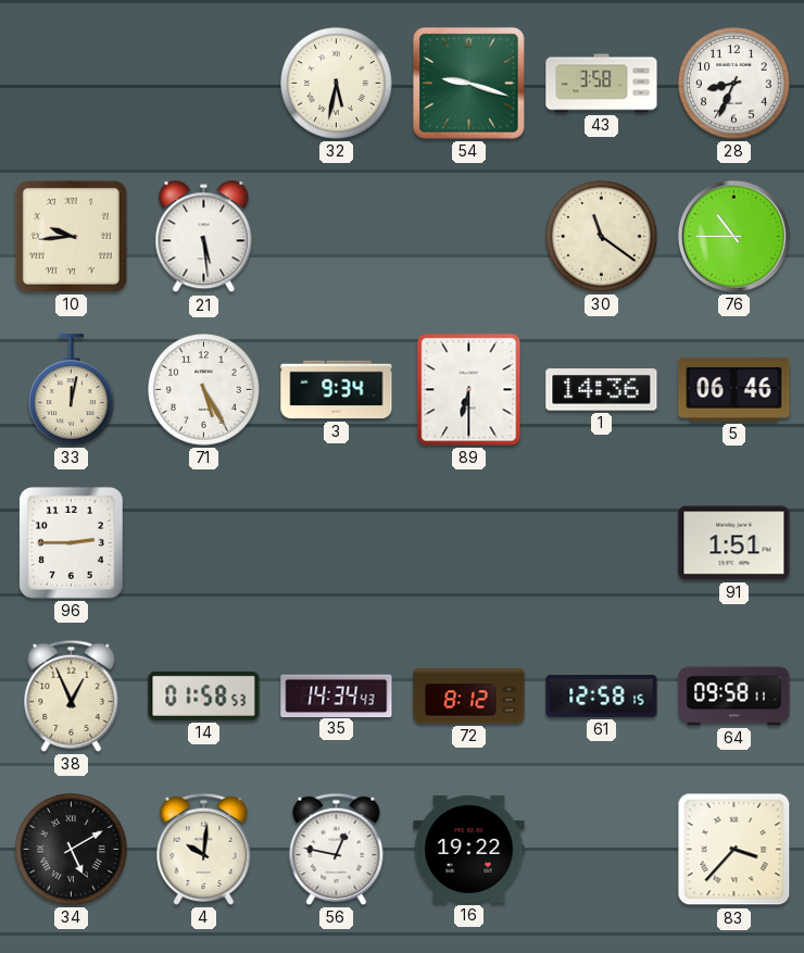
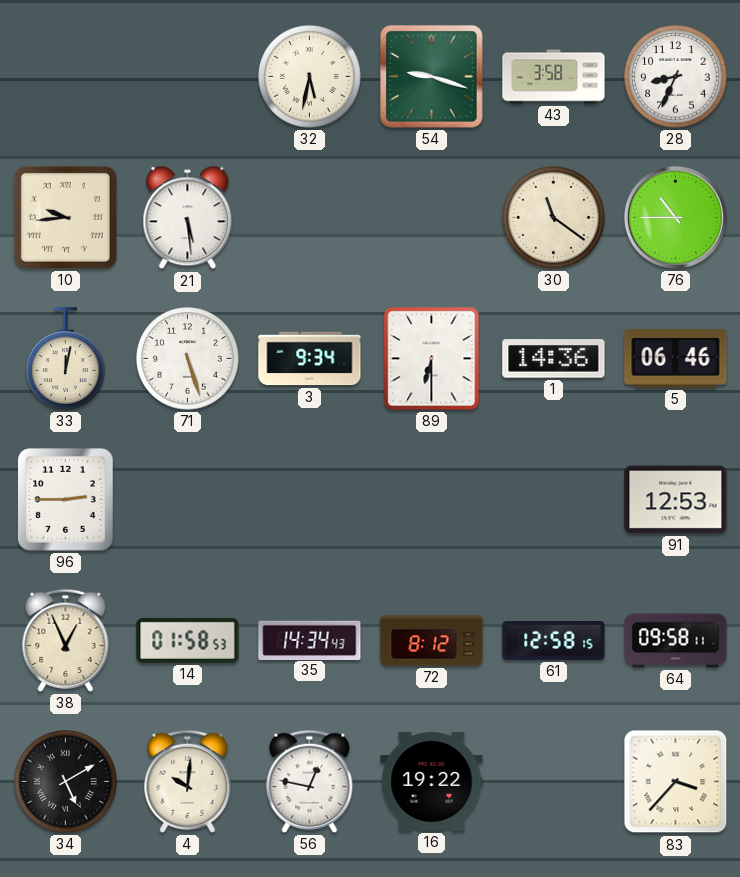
71: 5:25 -> 5:27 (188, 359)
91: 1:51 -> 12:53 (676, 500)
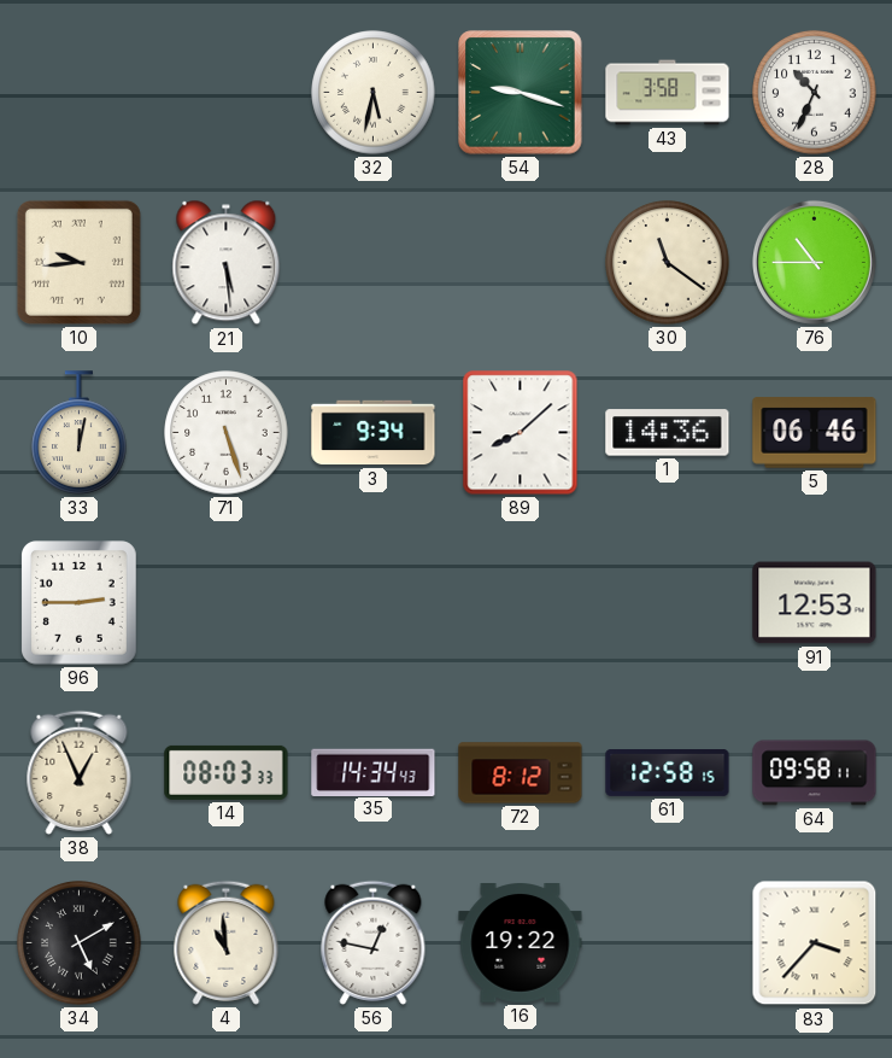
28: 8:34 -> 10:34 (815, 93)
89: 6:30 -> 8:08 (521, 433)
14: 01:58 -> 08:03 (227, 772)
4: 10:01 -> 10:59 (227, 942)
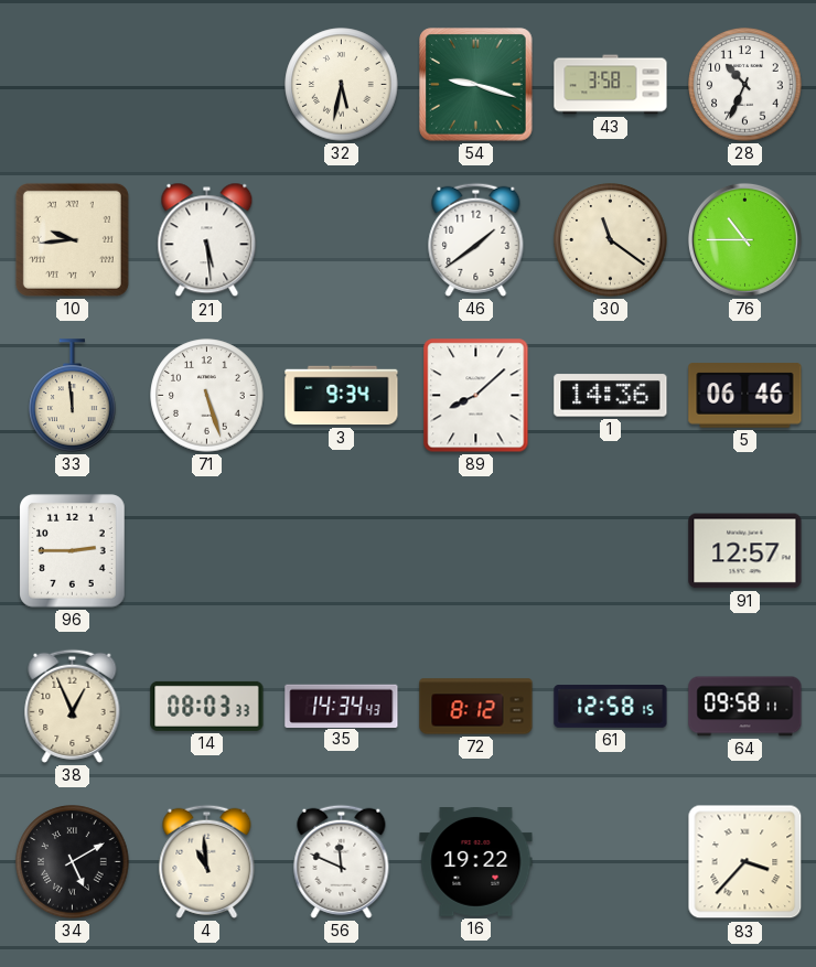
46: none -> 1:39 (476, 239)
33: 12:02 -> 11:59 (73, 396)
91: 12:53 -> 12:57 (745, 551)
56: 12:47 -> 11:49 (342, 861)
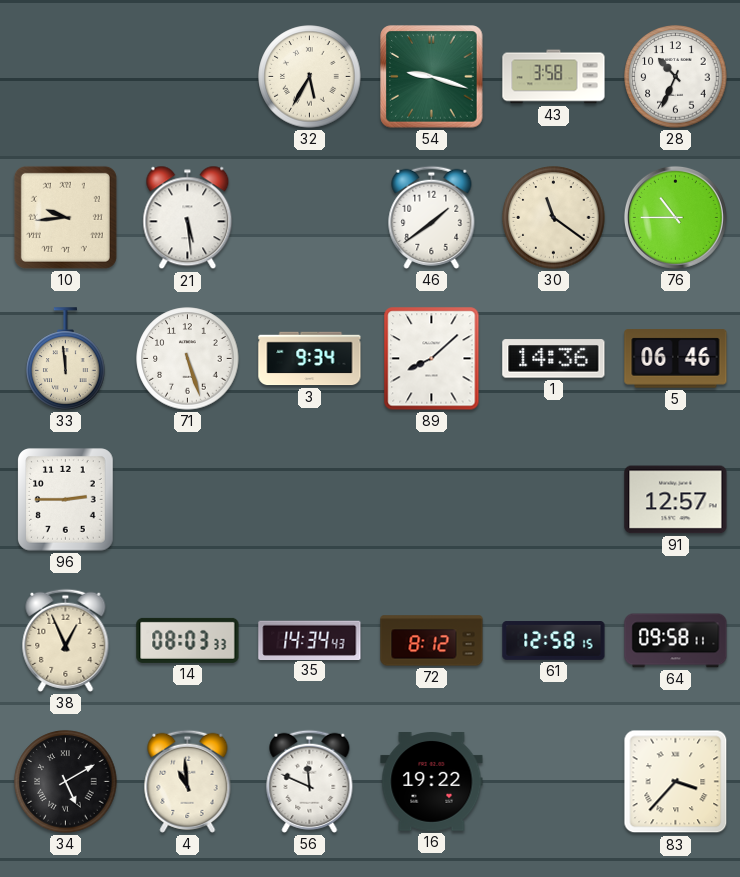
32: 5:32 -> 5:35 (310, 77)
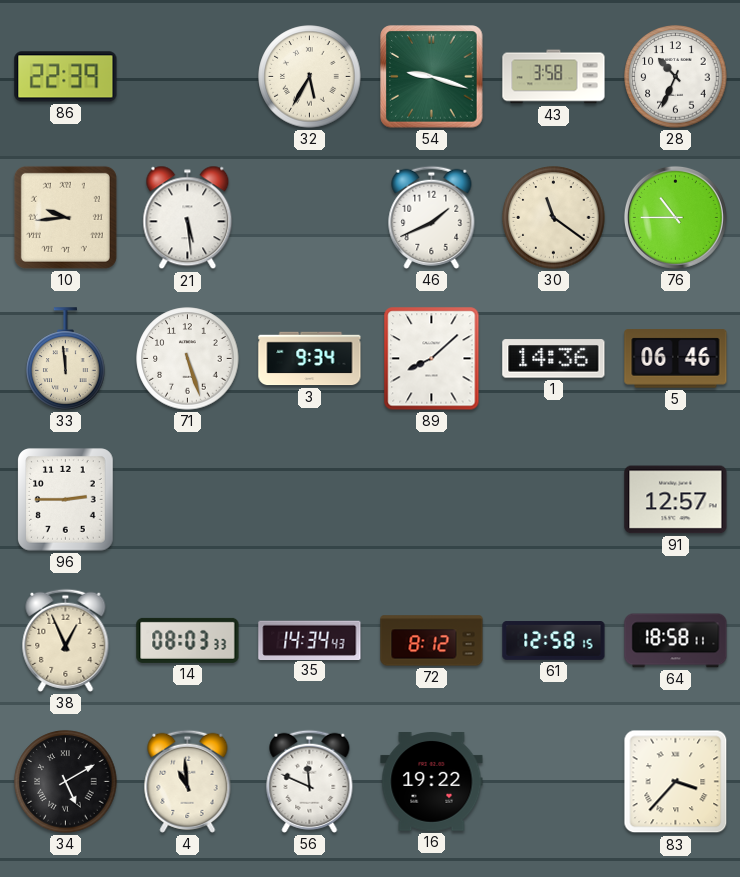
86: none -> 22:39 (66, 77)
46: 1:39 -> 1:41 (432, 217)
64: 09:58 -> 18:58 (676, 641)
